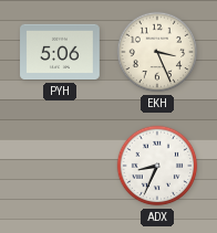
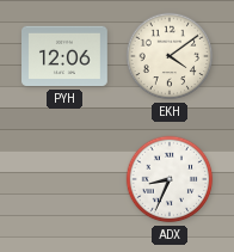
PYH: 5:06 -> 12:06 (66, 56)
EKH: 3:26 -> 4:09 (170, 56)
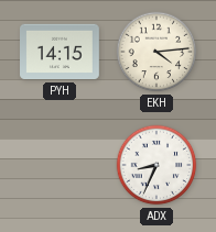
PYH: 12:06 -> 14:15 (61, 52)
EKH: 4:09 -> 4:14 (156, 52)
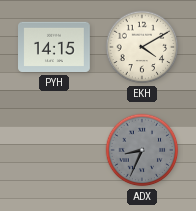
EKH: 4:14 -> 4:10 (142, 47)
ADX dial: white -> grey (142, 150)
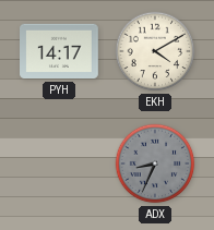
PYH: 14:15 -> 14:17 (60, 51)
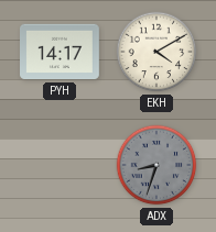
ADX: 8:34 -> 8:33 (156, 165)
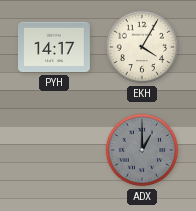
EKH: 4:10 -> 4:05 (142, 47)
ADX: 8:33 -> 1:00 (142, 150)
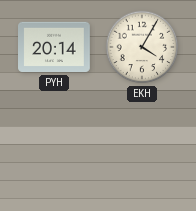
PYH: 14:17 -> 20:14 (55, 47)
ADX: 1:00 -> none (142, 150)
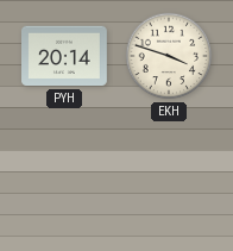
EKH: 4:05 -> 3:48 (169, 56)
